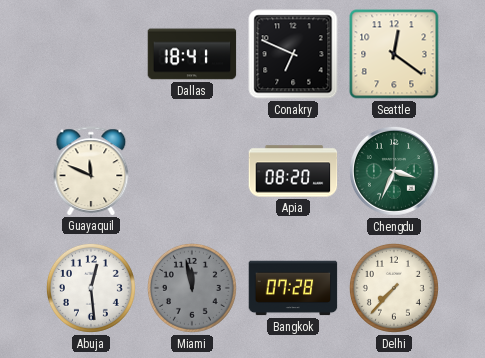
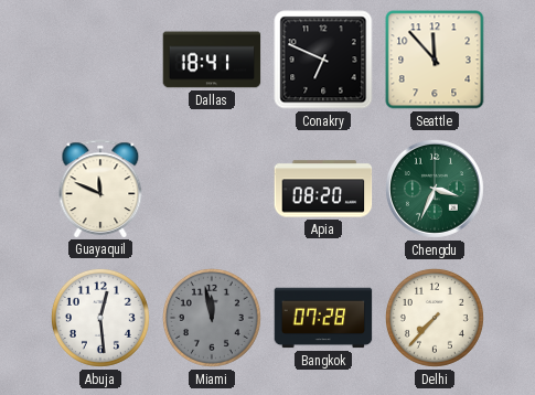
Seattle: 12:21 -> 11:53 (435, 60)
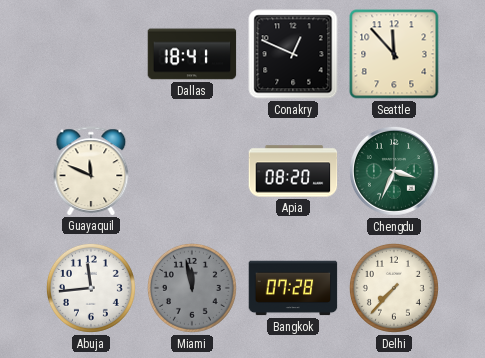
Conakry: 6:49 -> 12:49 (293, 54)
Abuja: 12:29 -> 11:44 (91, 288)
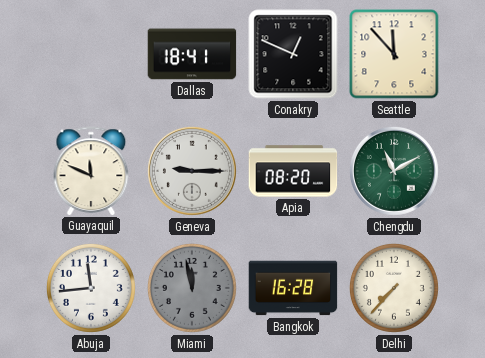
Geneva: none -> 9:15 (192, 171)
Chengdu: 3:34 -> 11:10 (394, 171)
Bangkok: 07:28 -> 16:28 (293, 288)
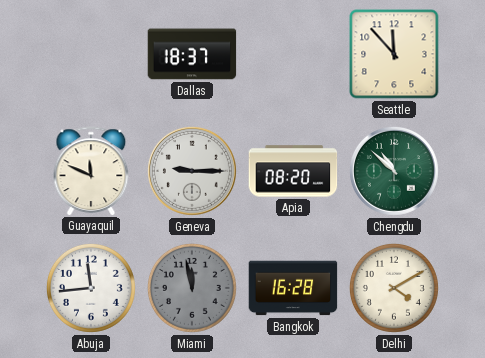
Dallas: 18:41 -> 18:37 (192, 54)
Conakry: 12:49 -> none (293, 54)
Chengdu: 11:10 -> 10:52 (394, 171)
Delhi: 7:37 -> 4:10 (394, 288)
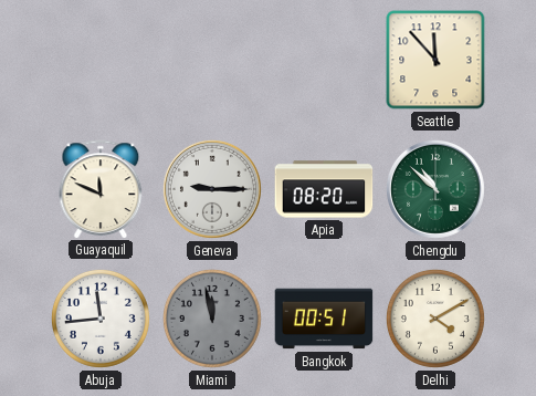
Dallas: 18:37 -> none (192, 54)
Bangkok: 16:28 -> 00:51 (324, 319)
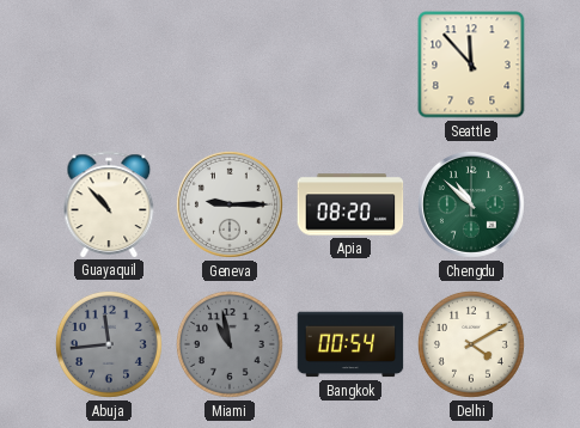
Guayaquil: 11:49 -> 10:53 (109, 204)
Abuja dial: white -> grey (109, 344)
Miami: 11:58 -> 10:58 (230, 344)
Bangkok: 00:51 -> 00:54 (350, 344)
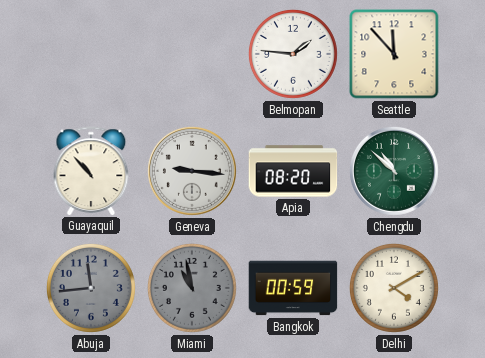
Belmopan: none -> 1:46 (293, 54)
Geneva: 9:15 -> 9:16 (192, 171)
Bangkok: 00:54 -> 00:59 (293, 288)
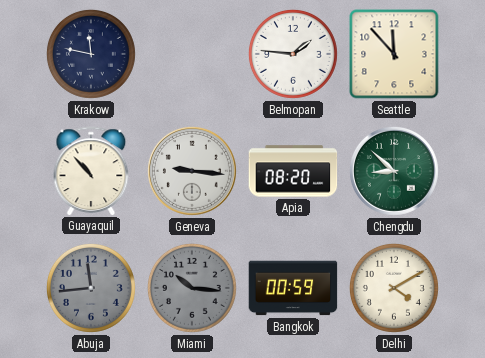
Krakow: none -> 11:47 (91, 54)
Chengdu: 10:52 -> 8:52 (394, 171)
Miami: 10:58 -> 10:16 (192, 288)
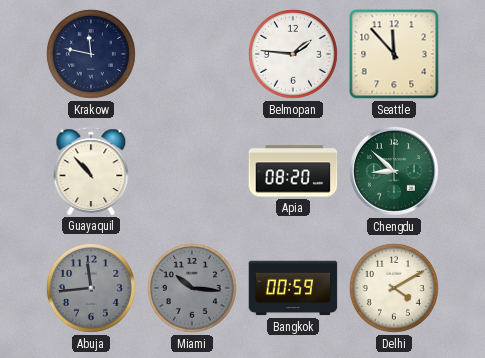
Geneva: 9:16 -> none (192, 171)
